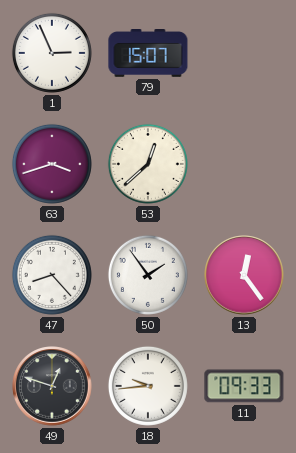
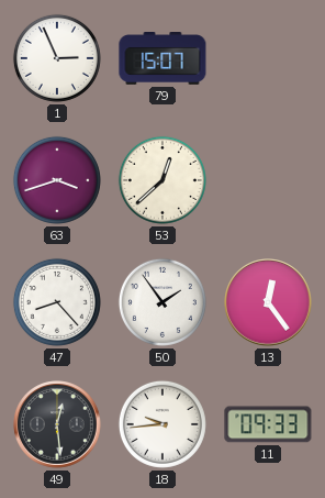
49: 12:48 -> 12:29 (57, 424)
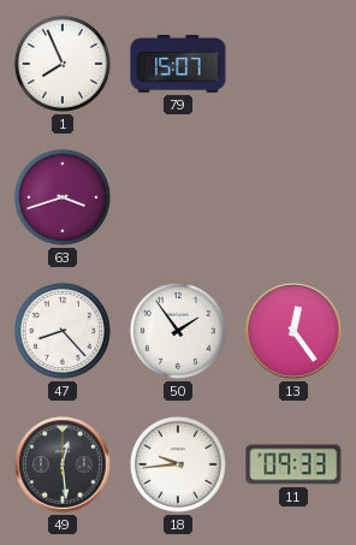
1: 2:56 -> 7:56 (63, 64)
53: 12:38 -> none (162, 180)
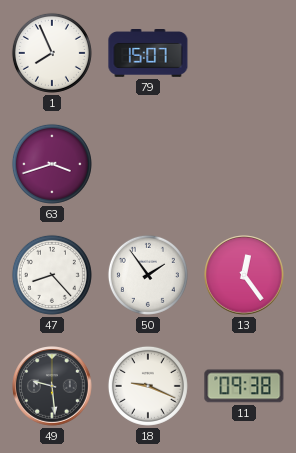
49: 12:29 -> 9:29 (52, 386)
18: 9:44 -> 9:19 (148, 386)
11: 09:33 -> 09:38 (244, 386)
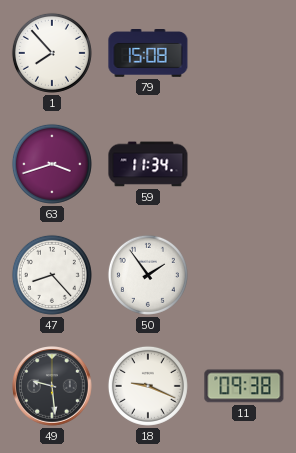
1: 7:56 -> 7:53 (52, 53)
79: 15:07 -> 15:08 (148, 54)
59: none -> 11:34 (148, 164)
13: 12:24 -> none (244, 275)
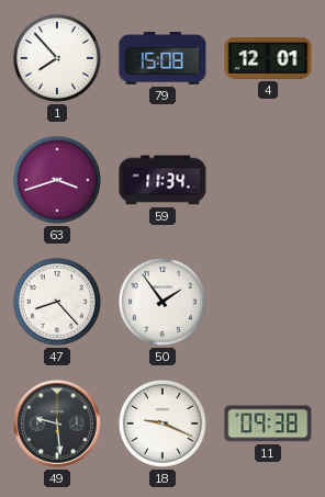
4: none -> 12:01 (268, 58)
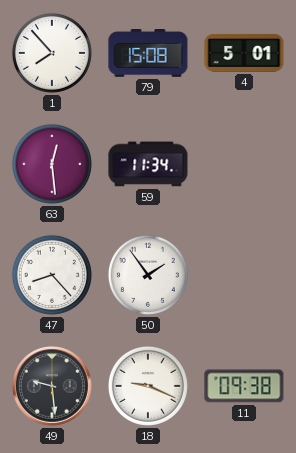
4: 12:01 -> 5:01 (244, 53)
63: 3:42 -> 12:29 (52, 164)
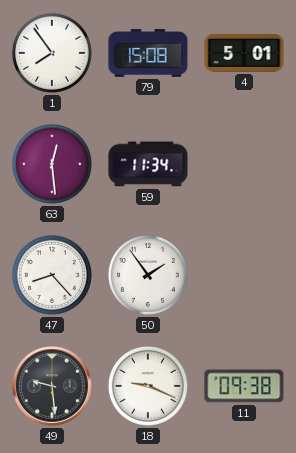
1: 7:53 -> 7:54 (52, 53)
